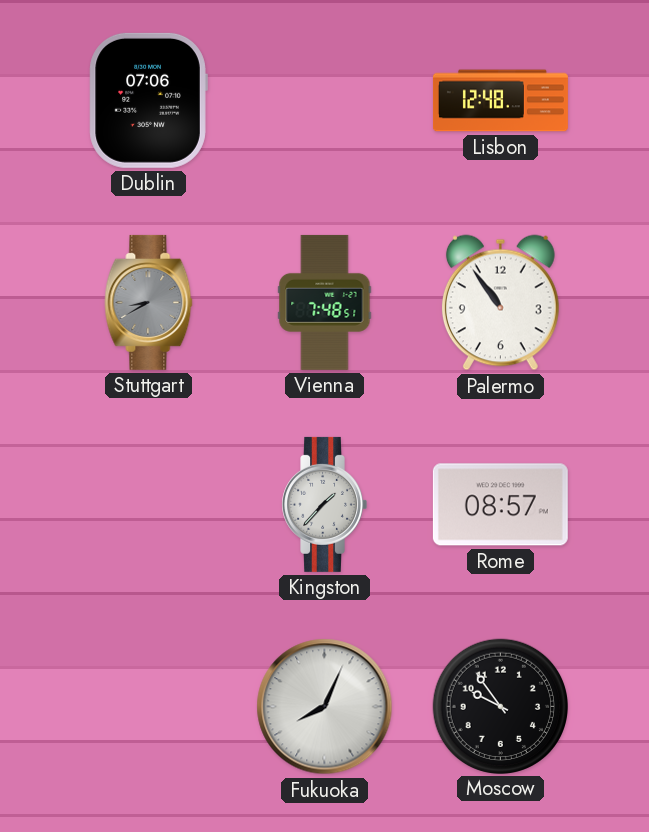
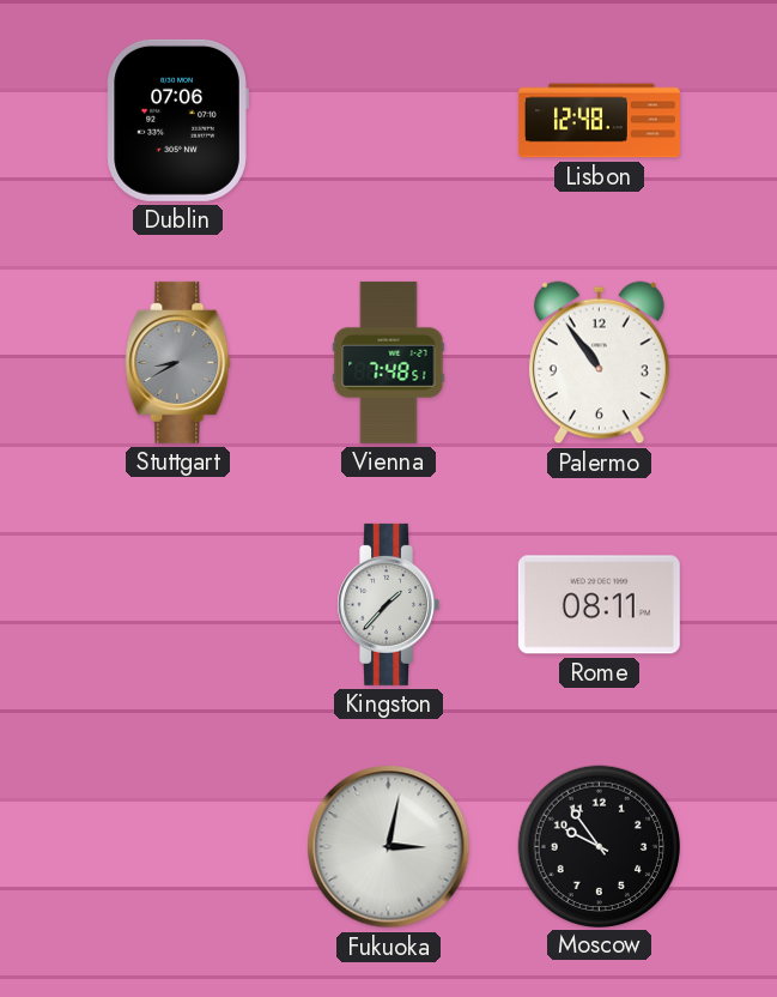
Rome: 08:57 -> 08:11 (599, 605)
Fukuoka: 8:04 -> 3:02 (389, 847)
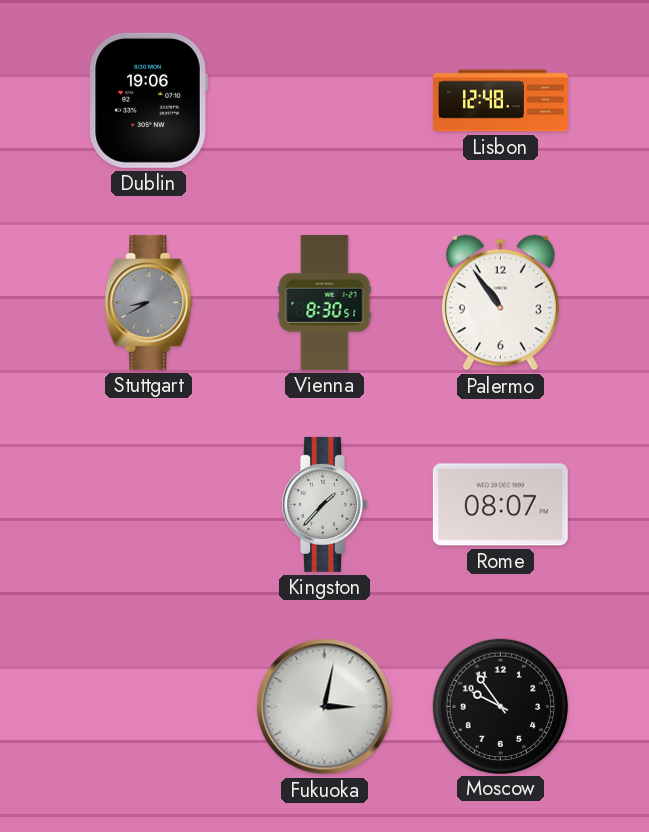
Dublin: 07:06 -> 19:06 (148, 100)
Vienna: 7:48 -> 8:30 (325, 302)
Rome: 08:11 -> 08:07 (500, 505)
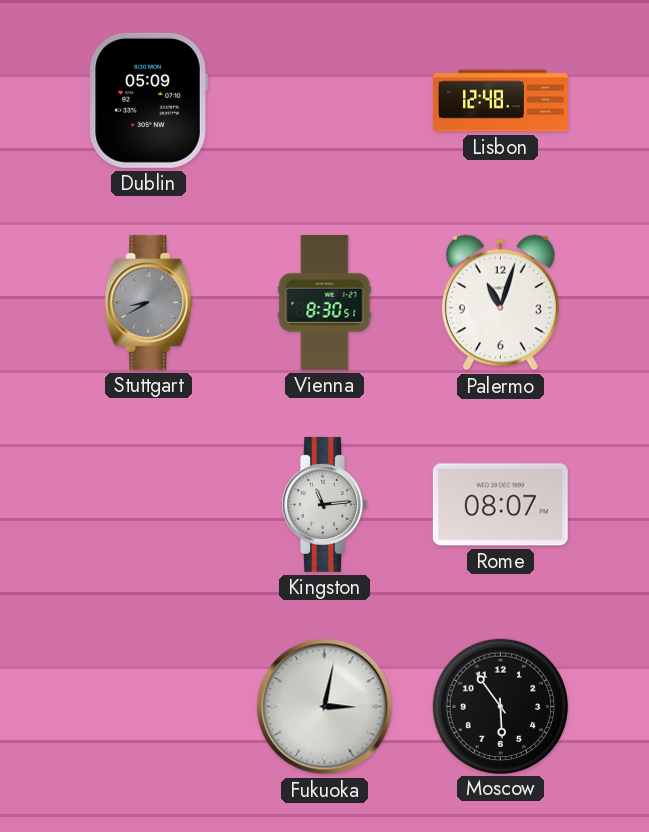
Dublin: 19:06 -> 05:09 (148, 100)
Palermo: 10:54 -> 11:03 (500, 303)
Kingston: 1:37 -> 11:14 (324, 504)
Moscow: 9:54 -> 5:54 (500, 706)
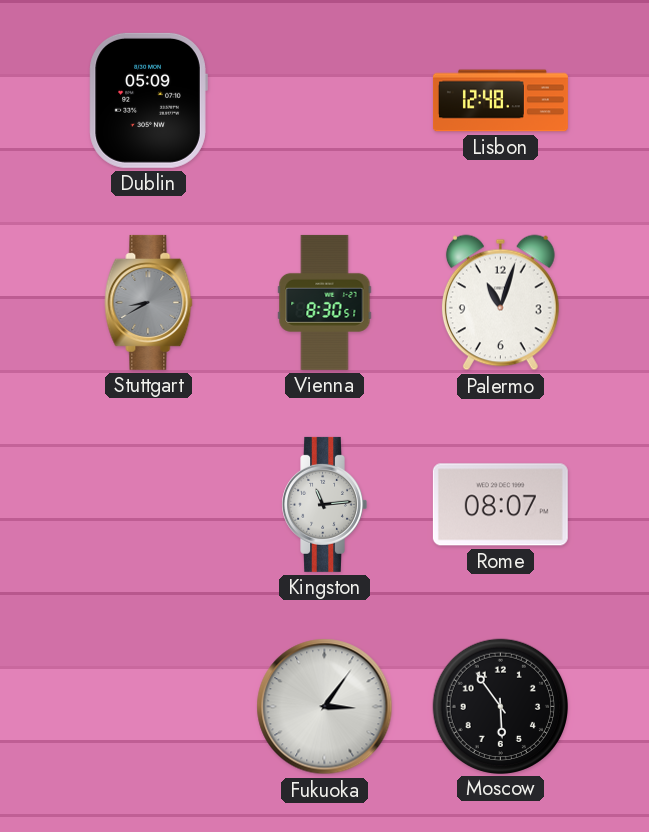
Fukuoka: 3:02 -> 3:06 (325, 707)
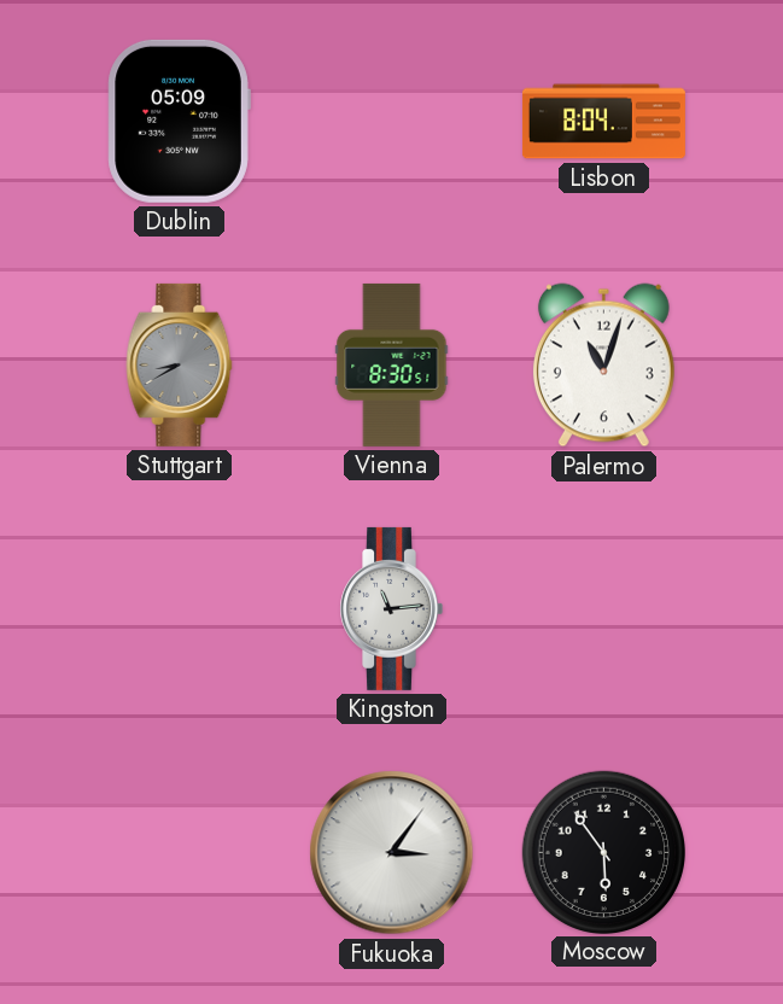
Lisbon: 12:48 -> 8:04 (603, 122)
Rome: 08:07 -> none (500, 505)
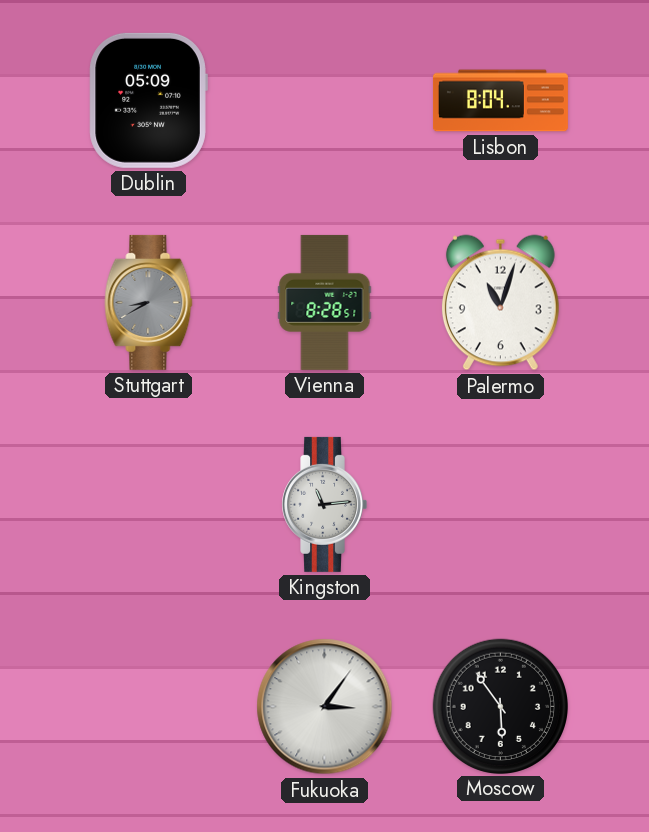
Vienna: 8:30 -> 8:28 (325, 302)
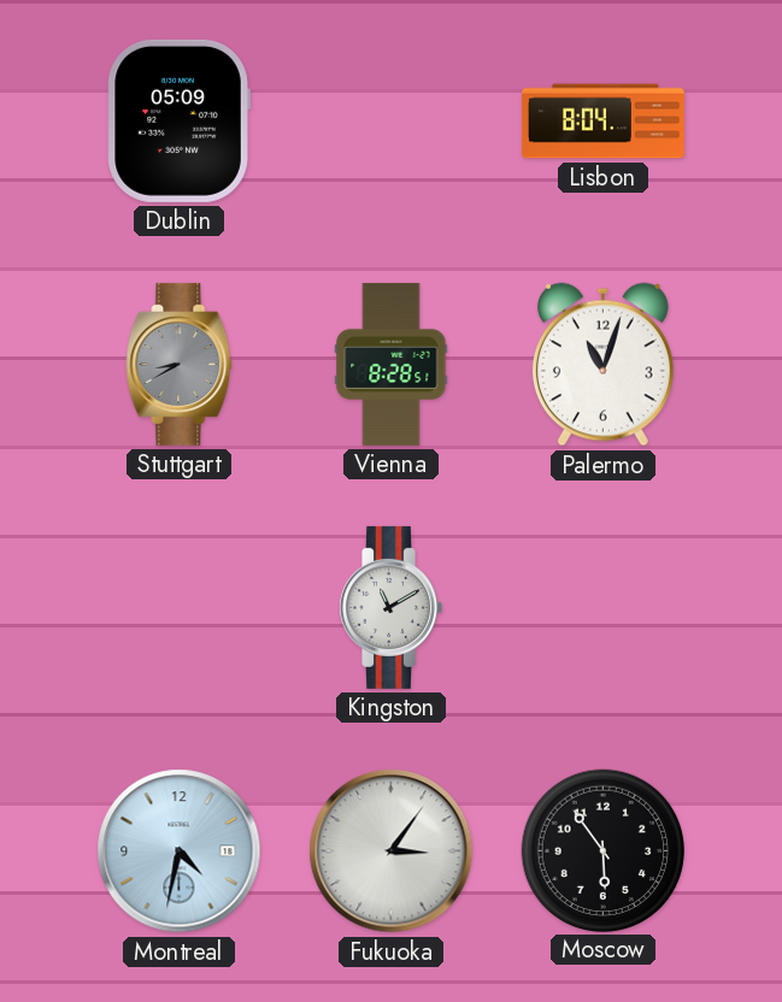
Kingston: 11:14 -> 11:10 (390, 607)
Montreal: none -> 4:32 (180, 851)
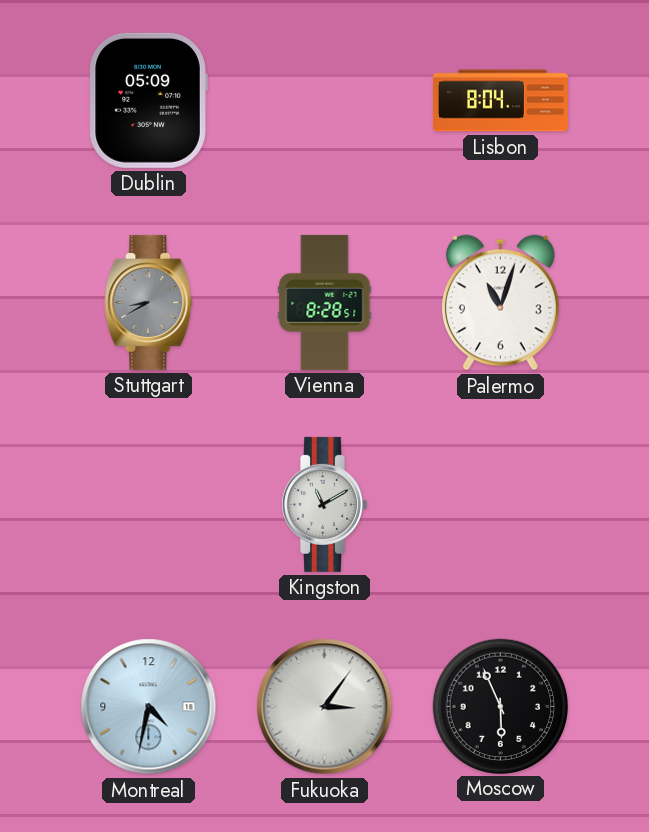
Moscow: 5:54 -> 5:56 (500, 706)
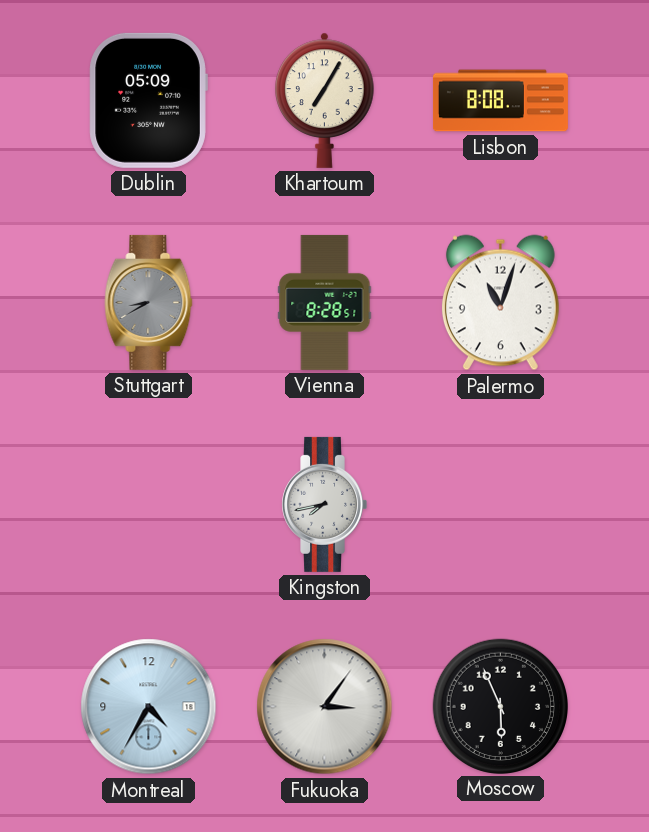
Khartoum: none -> 7:05 (325, 100)
Lisbon: 8:04 -> 8:08 (500, 101)
Kingston: 11:10 -> 7:43 (324, 504)
Montreal: 4:32 -> 4:35 (149, 707)
